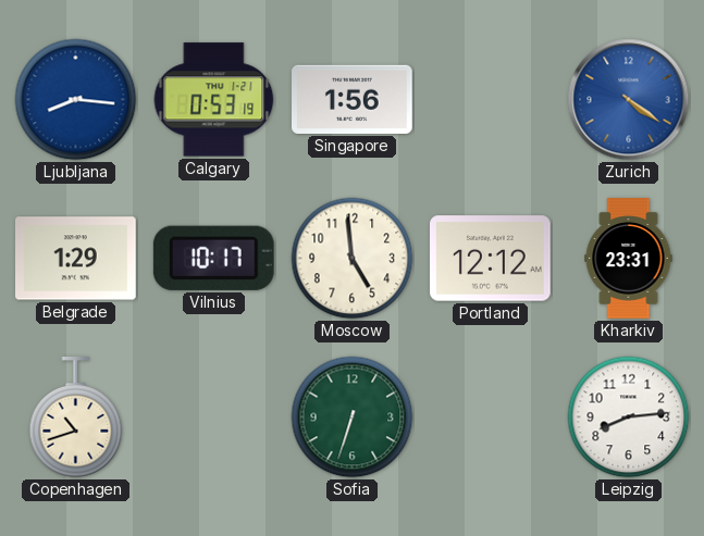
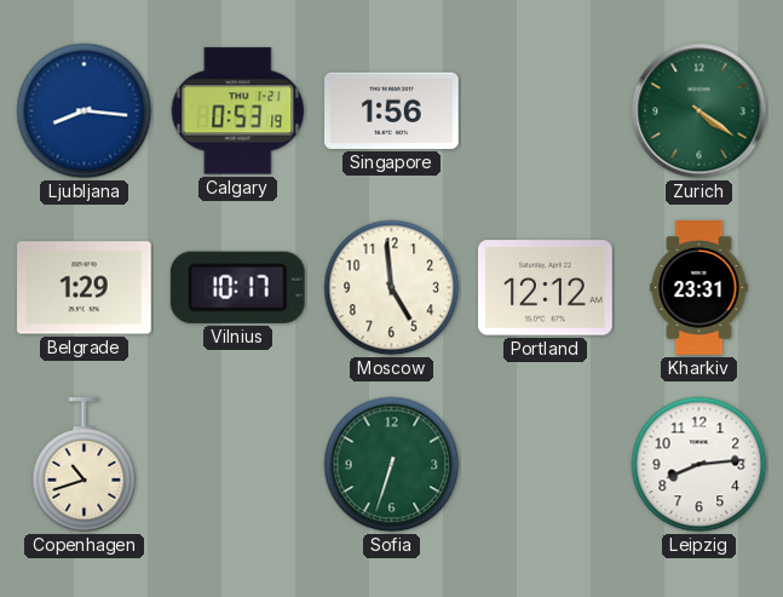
Zurich dial: blue -> green (699, 111)
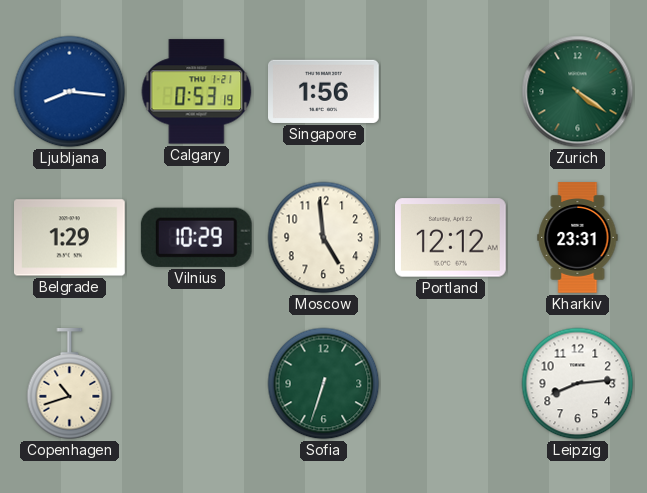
Vilnius: 10:17 -> 10:29 (196, 237)
